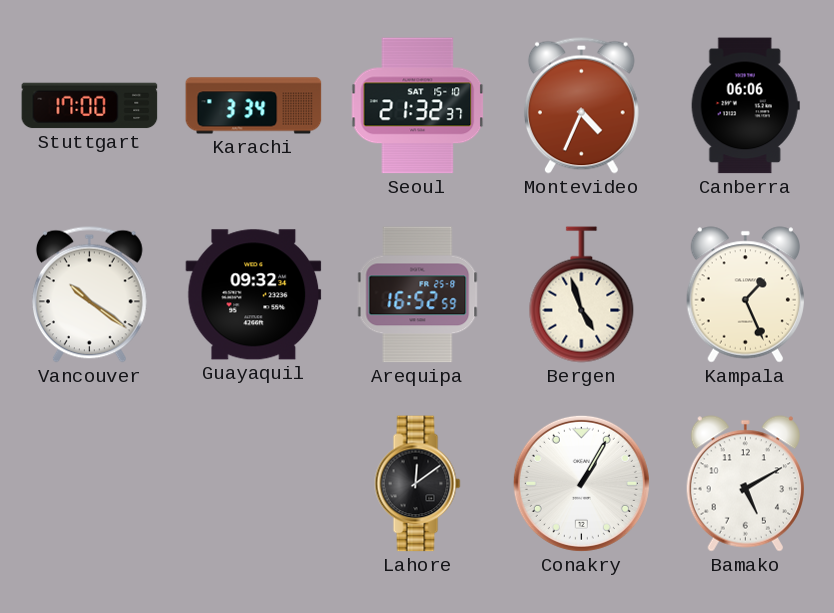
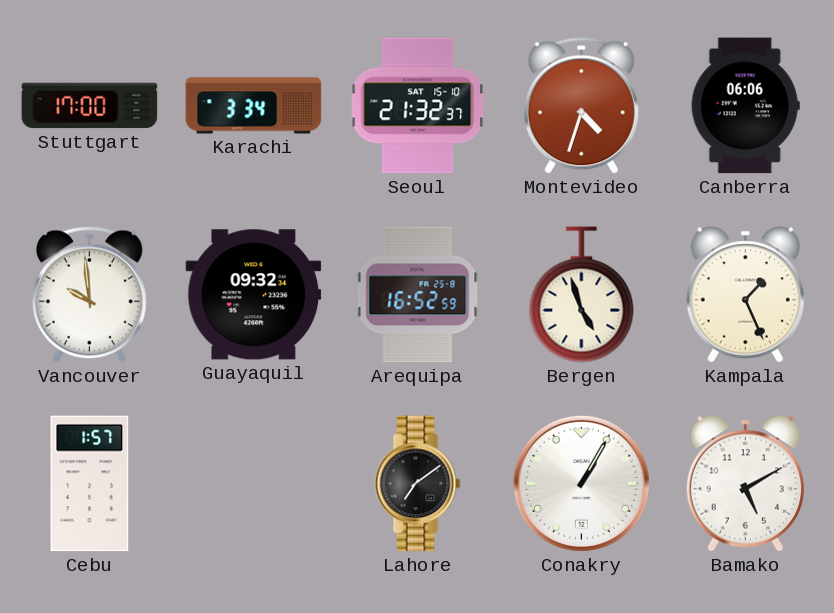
Montevideo: 4:34 -> 4:33 (581, 105)
Vancouver: 10:21 -> 9:59 (89, 294)
Cebu: none -> 1:57 (90, 484)
Lahore: 12:09 -> 7:09 (418, 484)
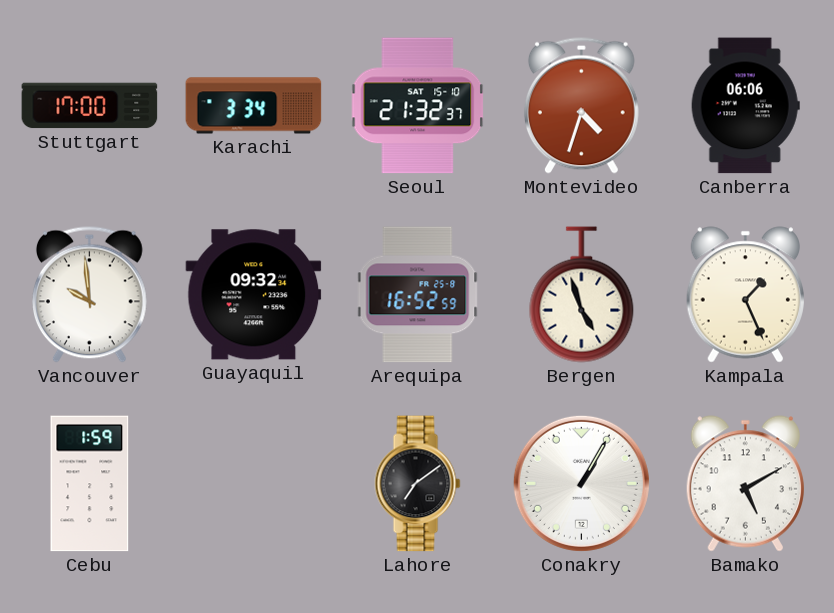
Cebu: 1:57 -> 1:59 (90, 484)
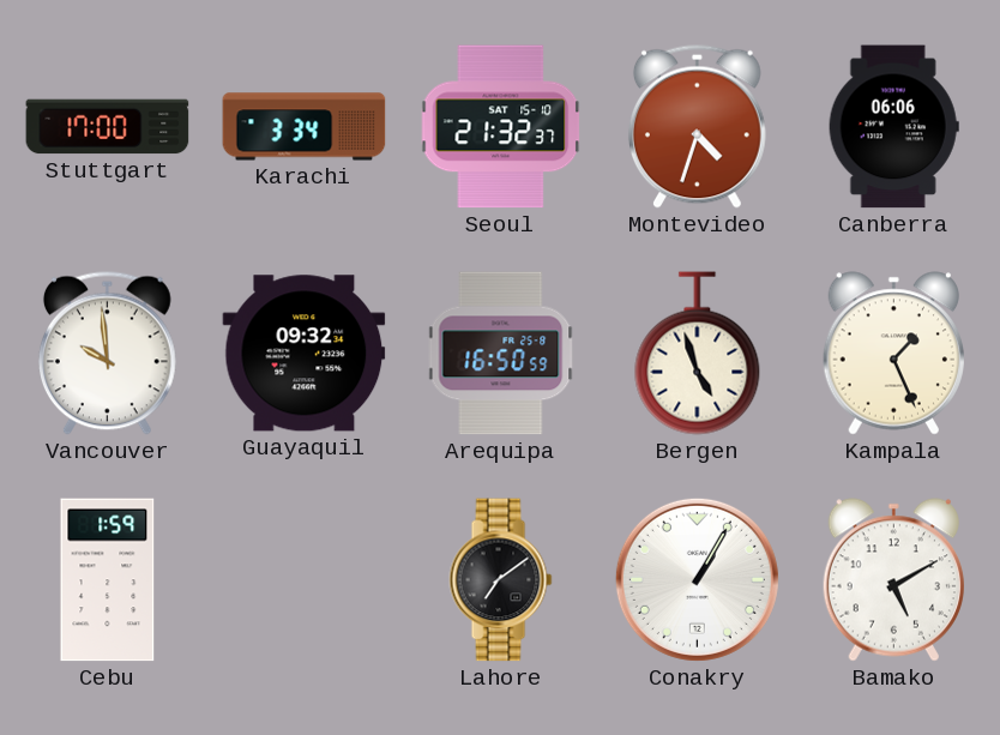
Arequipa: 16:52 -> 16:50 (501, 354)
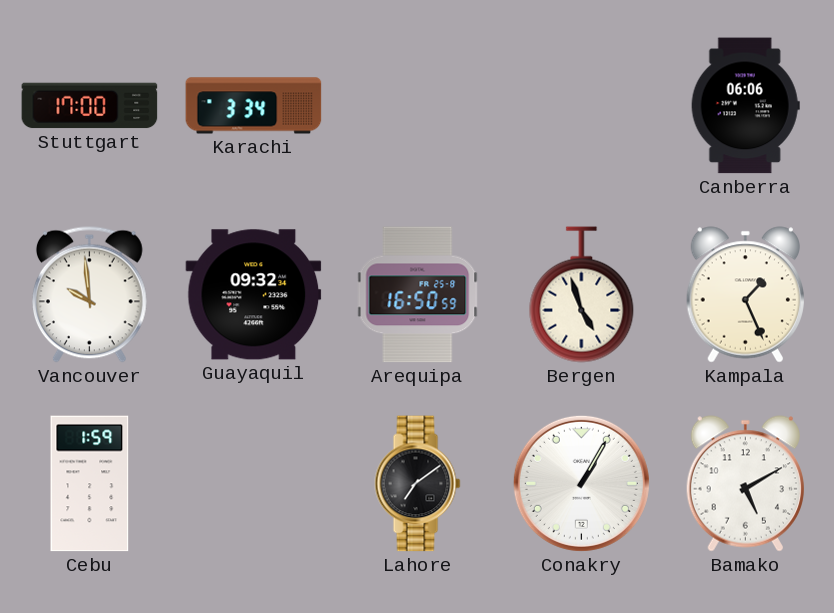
Seoul: 21:32 -> none (501, 127)
Montevideo: 4:33 -> none (697, 126)
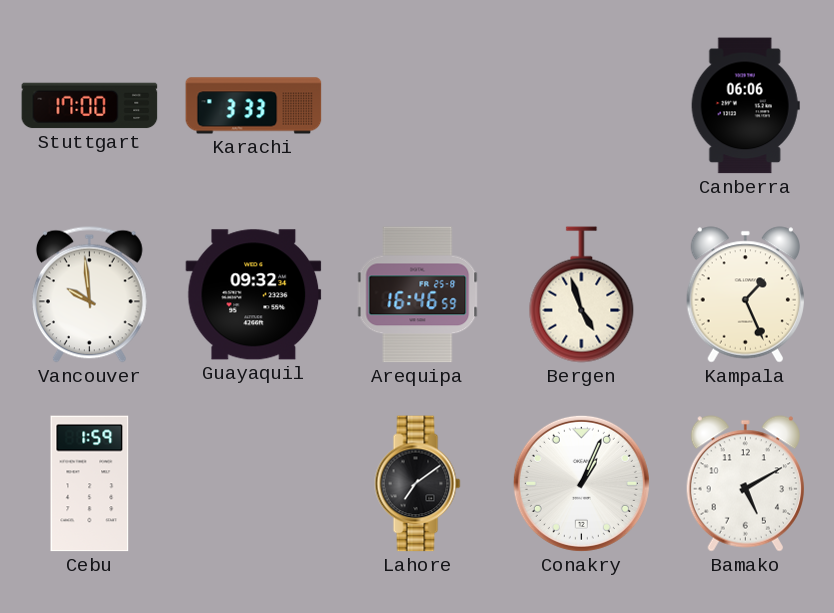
Karachi: 3:34 -> 3:33 (254, 106)
Arequipa: 16:50 -> 16:46 (418, 295)
Conakry: 1:05 -> 1:04 (581, 483)
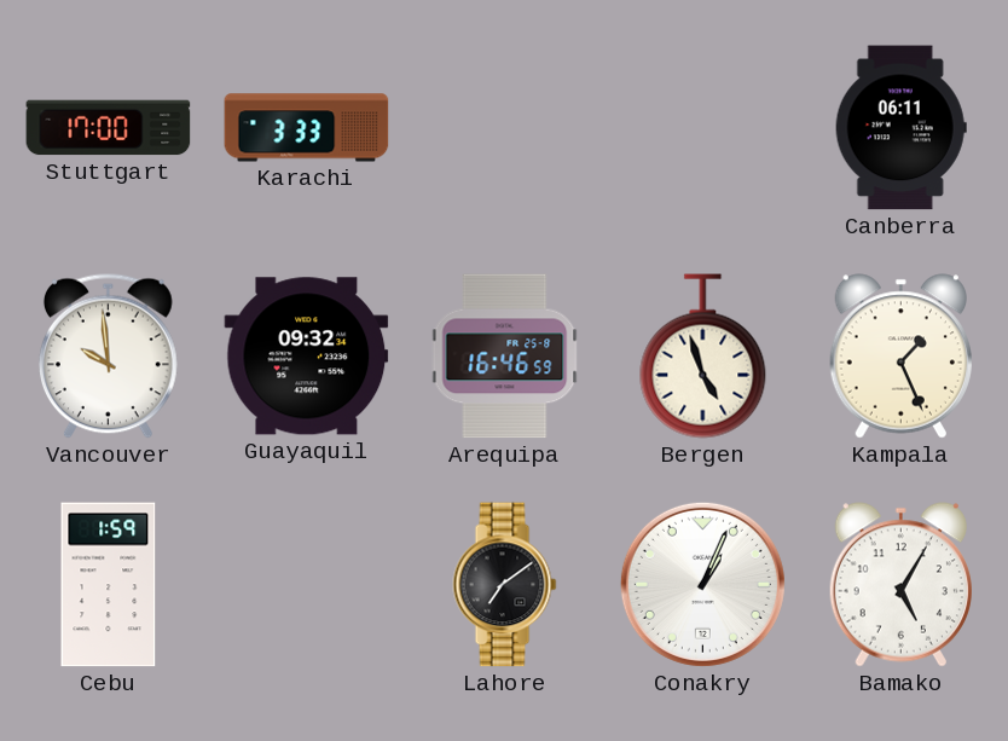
Canberra: 06:06 -> 06:11 (900, 128)
Bamako: 5:10 -> 5:05 (900, 585)
